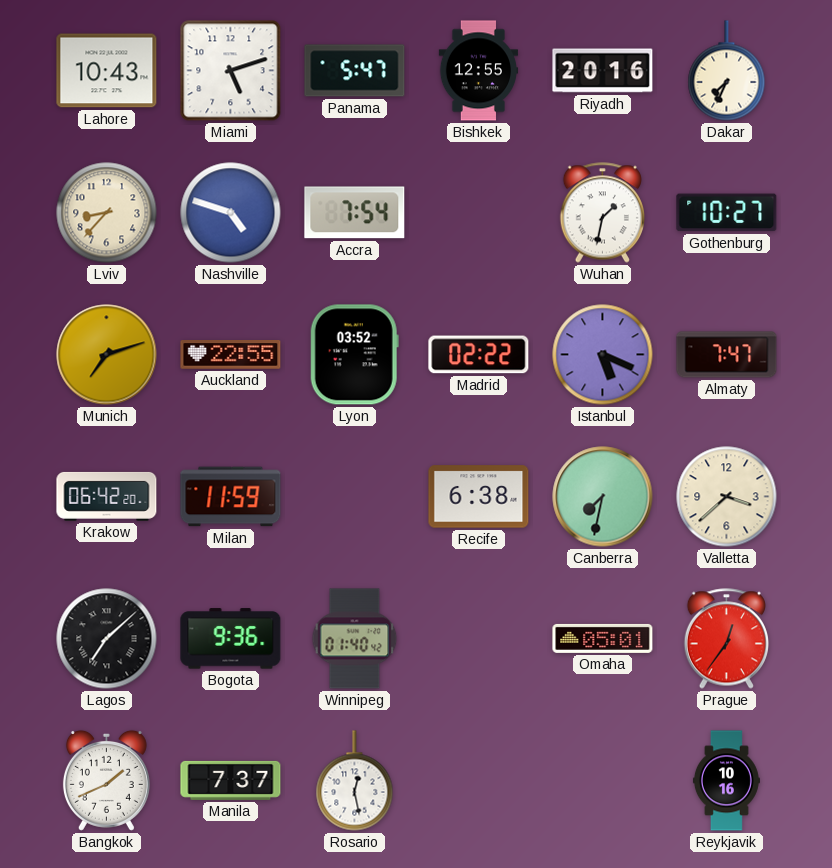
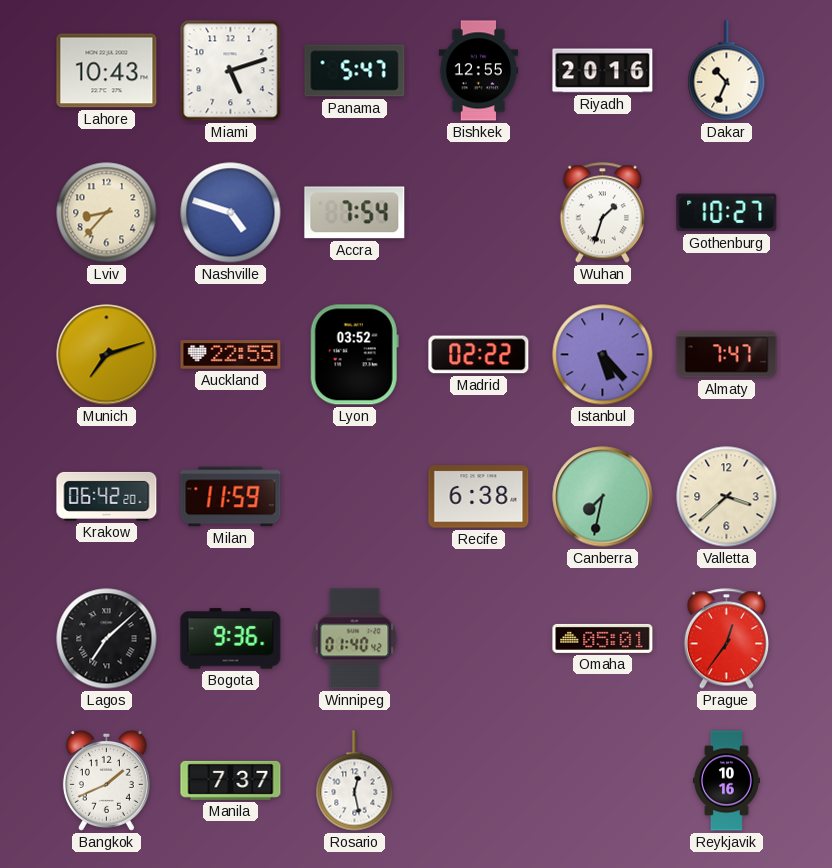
Dakar: 7:34 -> 10:34 (727, 71)
Wuhan: 1:32 -> 1:33 (602, 213)
Istanbul: 5:19 -> 5:23 (603, 355)
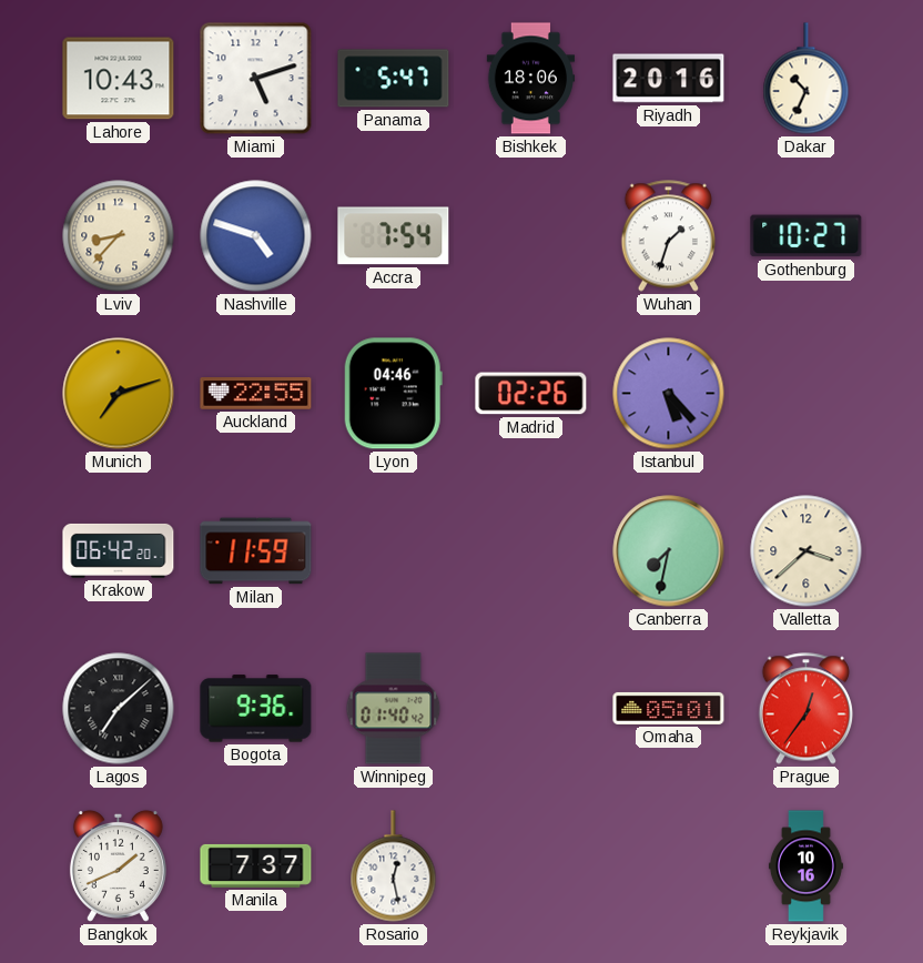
Bishkek: 12:55 -> 18:06 (531, 79)
Lyon: 03:52 -> 04:46 (393, 394)
Madrid: 02:22 -> 02:26 (531, 394)
Almaty: 7:47 -> none (727, 355)
Recife: 6:38 -> none (479, 497)
